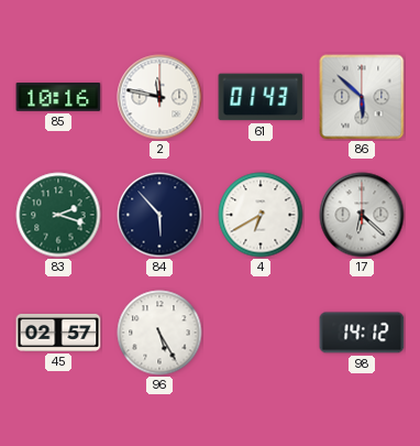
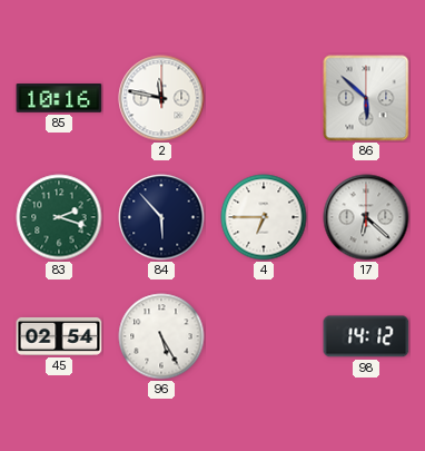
61: 01:43 -> none (261, 97)
4: 6:40 -> 6:45 (264, 217)
45: 02:57 -> 02:54 (59, 336)
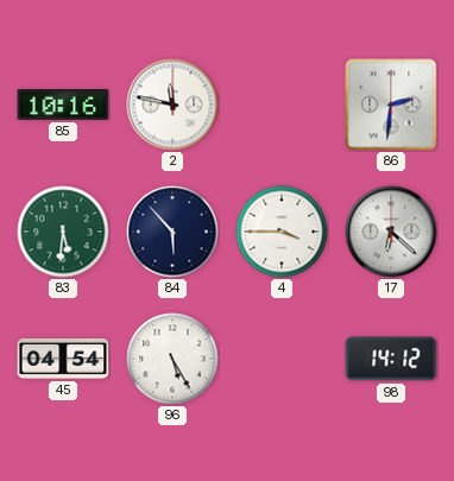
86: 5:52 -> 2:31 (391, 105)
83: 2:18 -> 5:31 (63, 232)
4: 6:45 -> 3:45 (282, 232)
45: 02:54 -> 04:54 (63, 359)
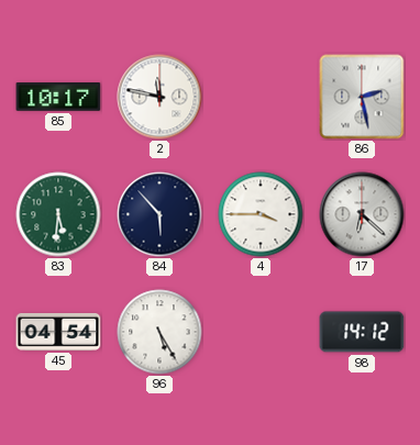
85: 10:16 -> 10:17 (58, 98)
86: 2:31 -> 2:28 (362, 97)
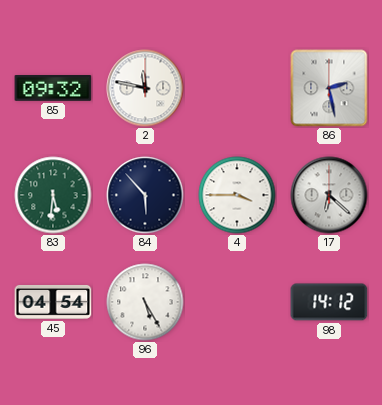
85: 10:17 -> 09:32 (53, 89)
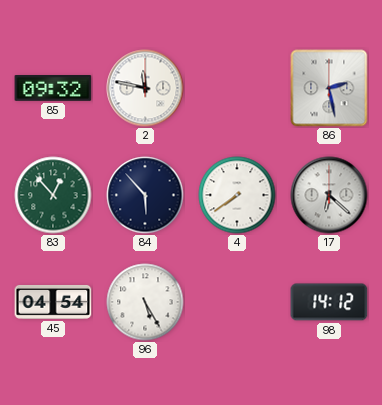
83: 5:31 -> 12:53 (53, 195)
4: 3:45 -> 7:39 (237, 195)
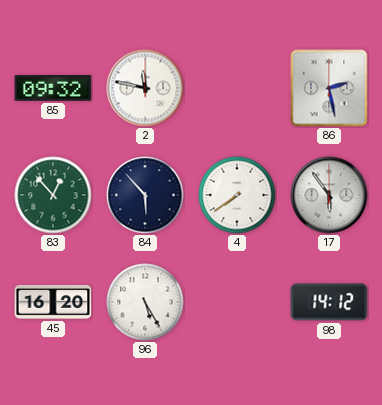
17: 6:22 -> 5:54 (329, 195)
45: 04:54 -> 16:20 (53, 302)
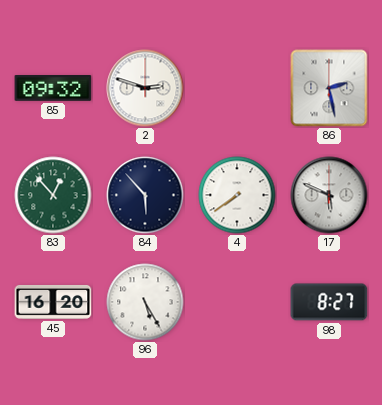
2: 11:47 -> 2:48 (145, 88)
17: 5:54 -> 5:49 (329, 195)
98: 14:12 -> 8:27 (329, 302)
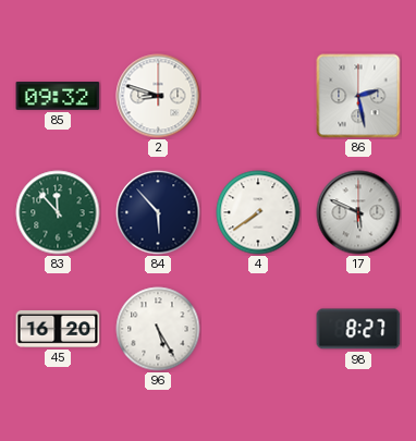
2: 2:48 -> 8:48 (158, 96)
83: 12:53 -> 11:53 (58, 212)
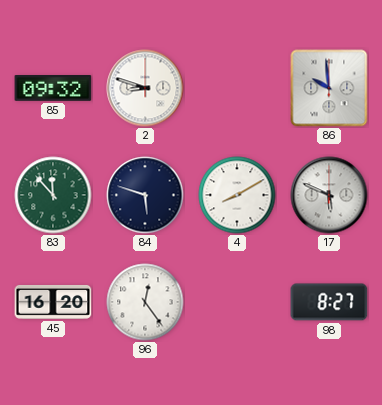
86: 2:28 -> 9:59 (329, 88)
84: 5:53 -> 5:48 (145, 195)
4: 7:39 -> 8:10 (237, 195)
96: 5:25 -> 12:24 (145, 302)
